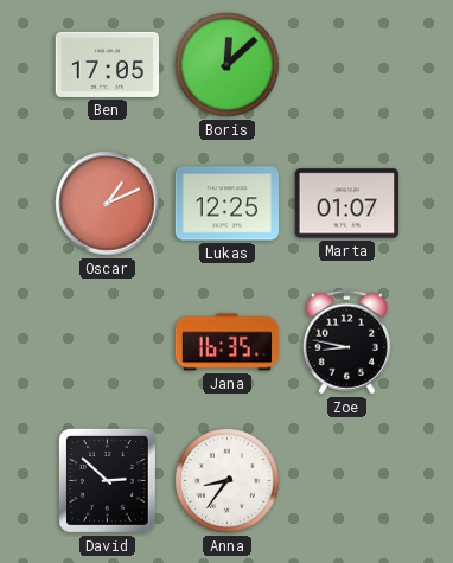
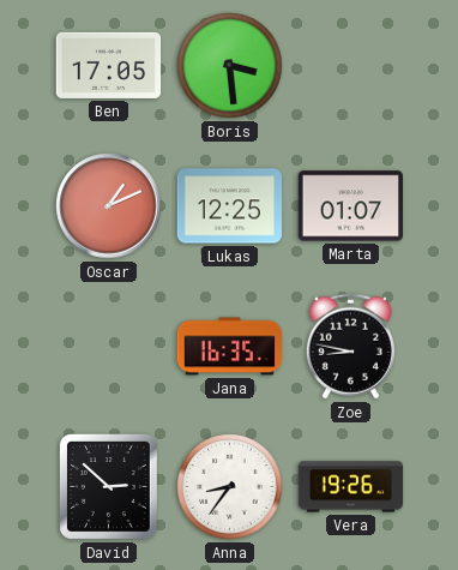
Boris: 12:08 -> 3:29 (230, 66)
Vera: none -> 19:26 (351, 487)
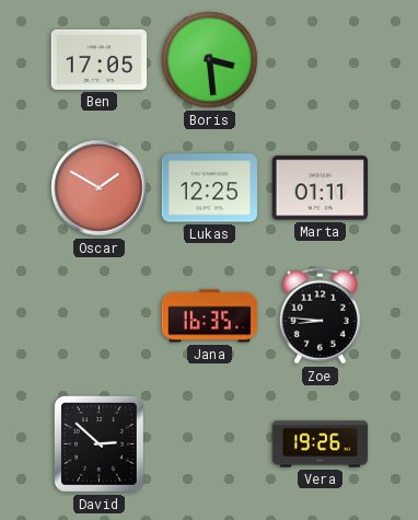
Oscar: 1:11 -> 1:50 (100, 188)
Marta: 01:07 -> 01:11 (321, 188)
Zoe: 8:47 -> 8:46 (320, 316)
Anna: 8:36 -> none (230, 487)
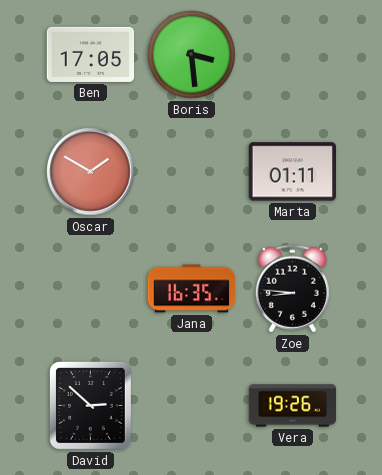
Lukas: 12:25 -> none (210, 188)
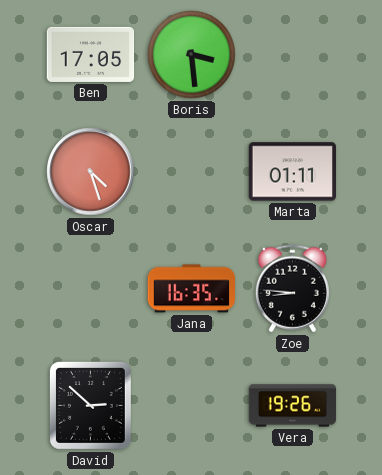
Oscar: 1:50 -> 4:27 (91, 172)
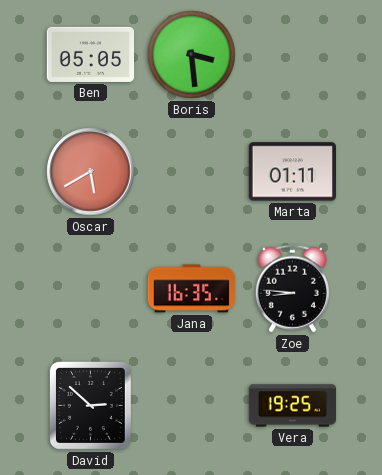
Ben: 17:05 -> 05:05 (91, 54)
Oscar: 4:27 -> 5:40 (91, 172)
Vera: 19:26 -> 19:25 (293, 406)
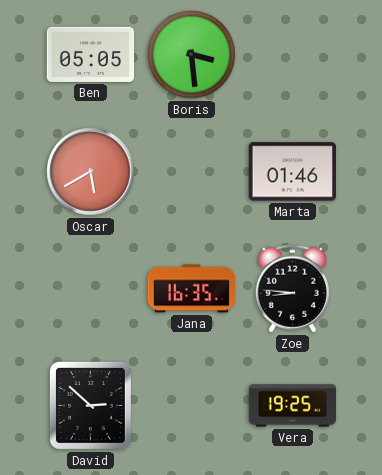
Marta: 01:11 -> 01:46 (293, 172)
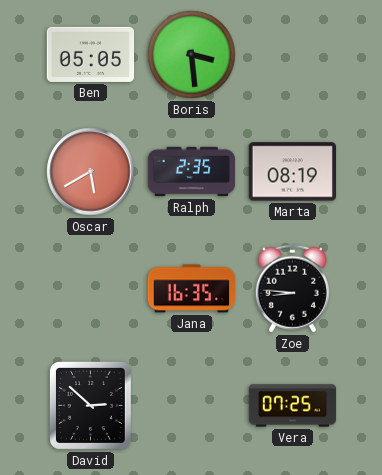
Ralph: none -> 2:35 (192, 172)
Marta: 01:46 -> 08:19 (293, 172)
Vera: 19:25 -> 07:25 (293, 406)
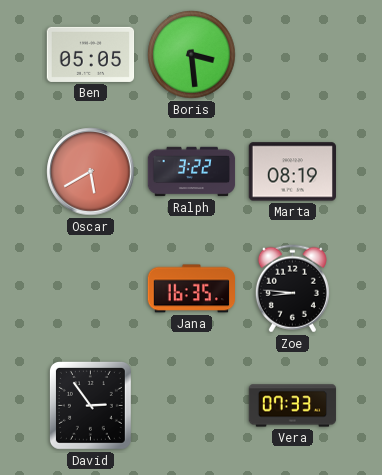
Ralph: 2:35 -> 3:22 (192, 172)
David: 2:52 -> 2:54 (90, 405)
Vera: 07:25 -> 07:33 (293, 406)
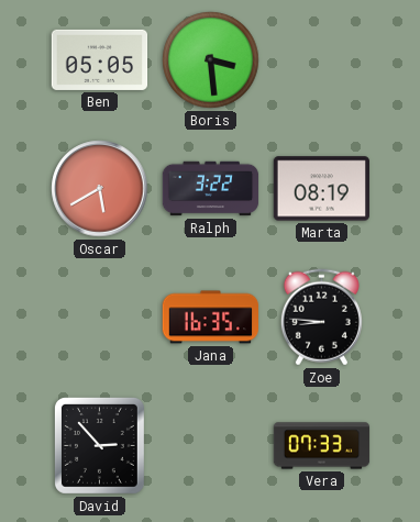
David: 2:54 -> 2:53 (99, 445)
